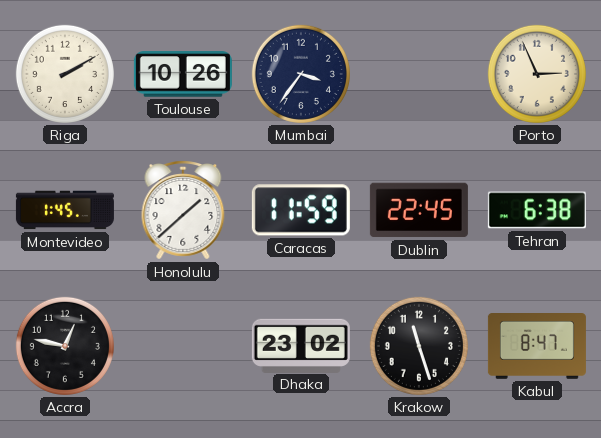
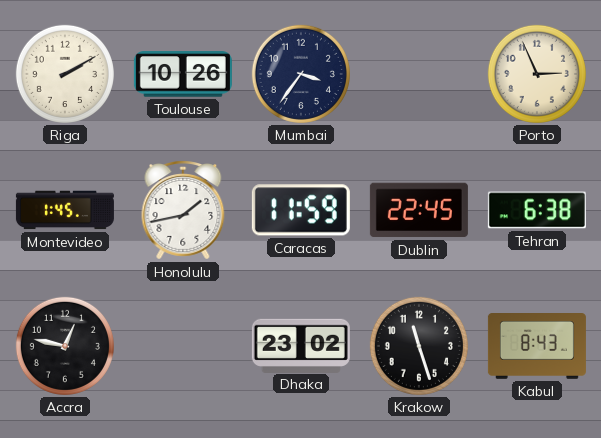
Honolulu: 1:38 -> 1:43 (183, 211)
Kabul: 8:47 -> 8:43 (537, 347)
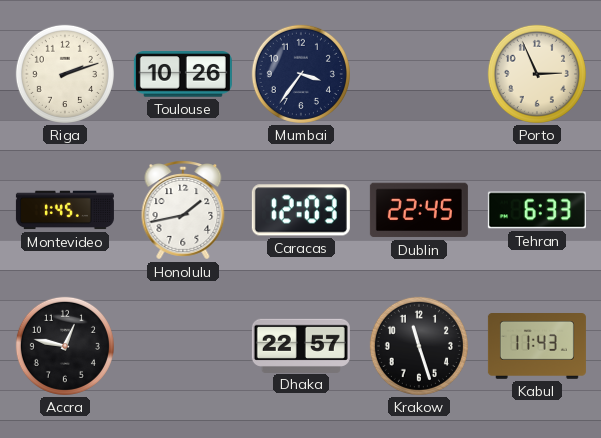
Riga: 2:10 -> 2:12 (65, 74)
Caracas: 11:59 -> 12:03 (301, 210)
Tehran: 6:38 -> 6:33 (537, 210)
Dhaka: 23:02 -> 22:57 (301, 345)
Kabul: 8:43 -> 11:43 (537, 347)
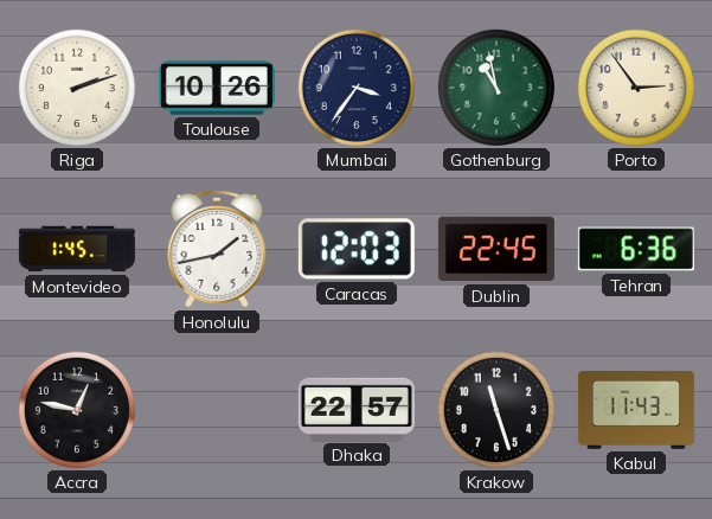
Gothenburg: none -> 10:58 (496, 88)
Porto: 2:56 -> 2:54 (636, 88)
Tehran: 6:33 -> 6:36 (636, 249)
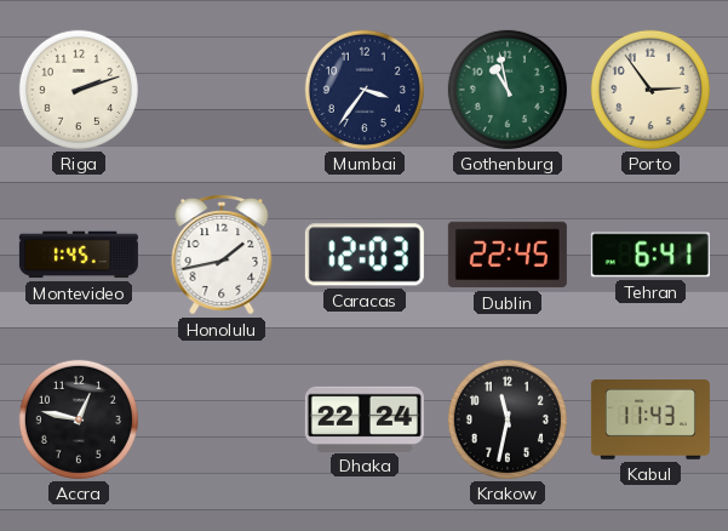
Toulouse: 10:26 -> none (217, 88)
Tehran: 6:36 -> 6:41 (650, 255)
Dhaka: 22:57 -> 22:24 (365, 418)
Krakow: 11:27 -> 11:32 (508, 419)
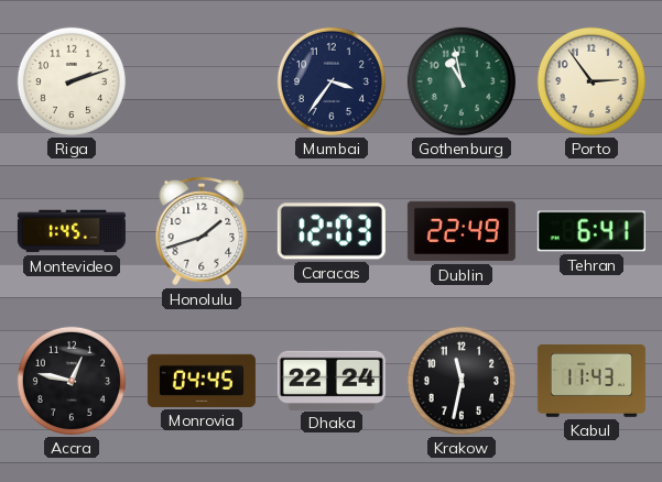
Honolulu: 1:43 -> 1:42 (202, 232)
Dublin: 22:45 -> 22:49 (462, 231)
Monrovia: none -> 04:45 (202, 381)
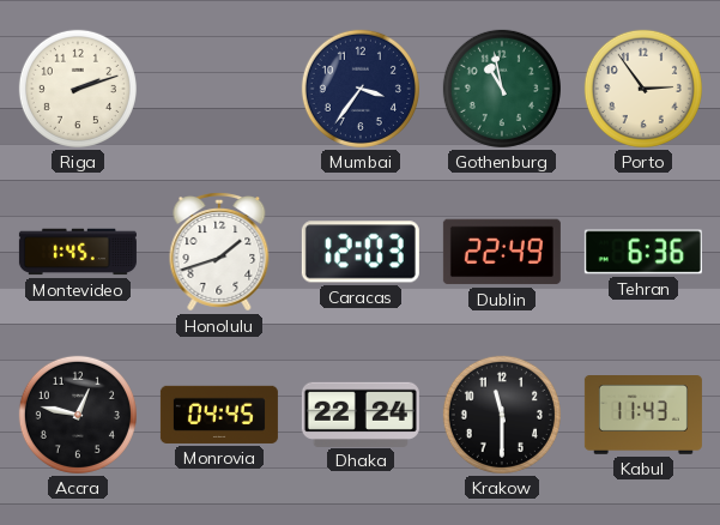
Tehran: 6:41 -> 6:36 (643, 252)
Krakow: 11:32 -> 11:30 (502, 415)
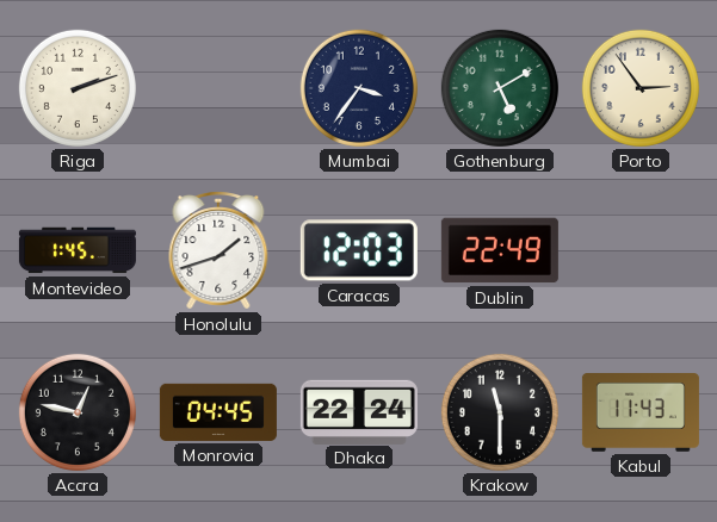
Gothenburg: 10:58 -> 5:10 (500, 88)
Tehran: 6:36 -> none (643, 252)
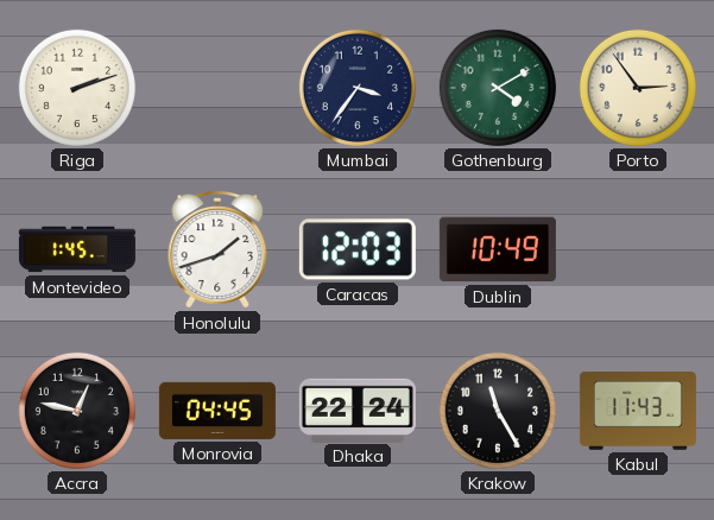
Gothenburg: 5:10 -> 4:10 (498, 88)
Dublin: 22:49 -> 10:49 (498, 249)
Krakow: 11:30 -> 11:25 (498, 411)
